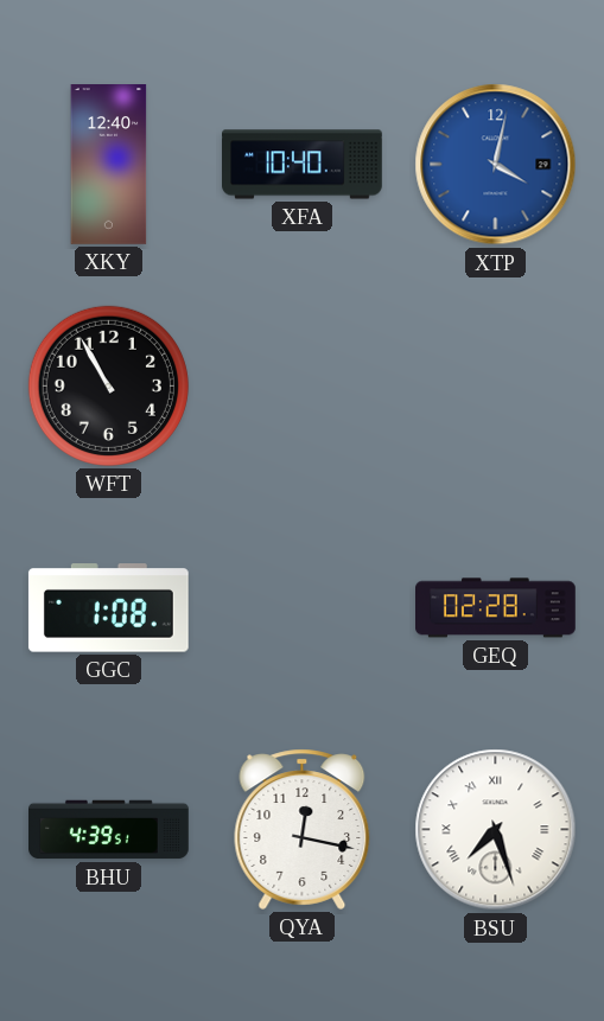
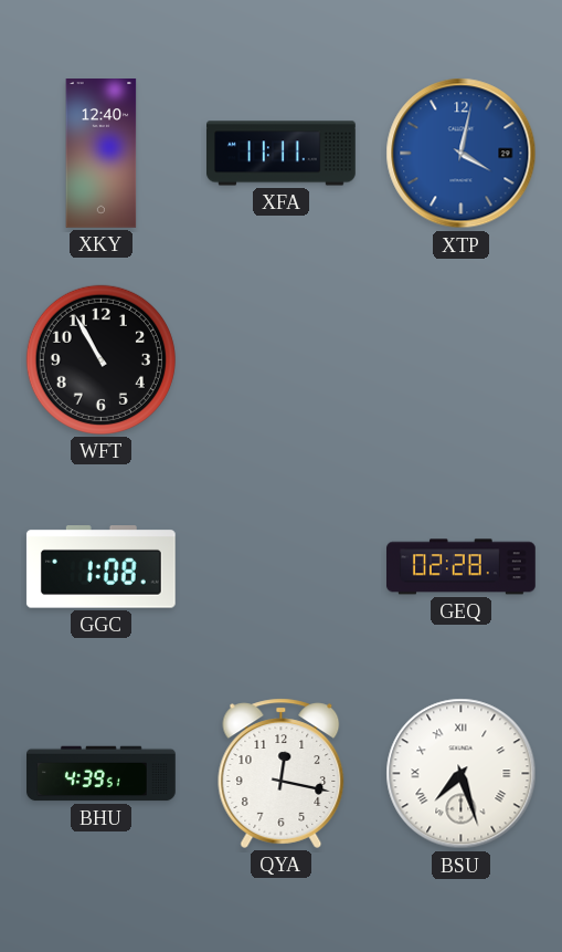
XFA: 10:40 -> 11:11 (282, 154)
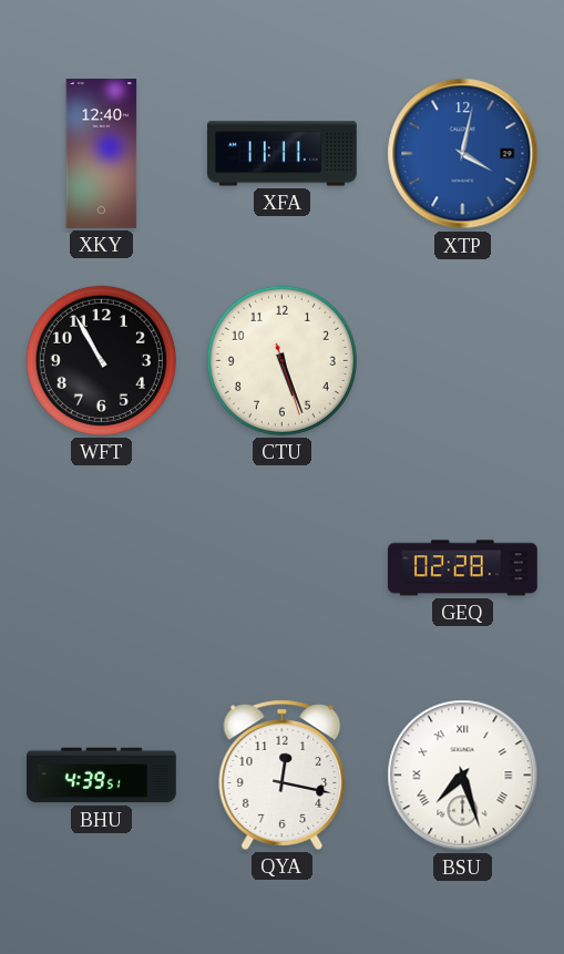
CTU: none -> 5:26 (281, 360)
GGC: 1:08 -> none (100, 567)
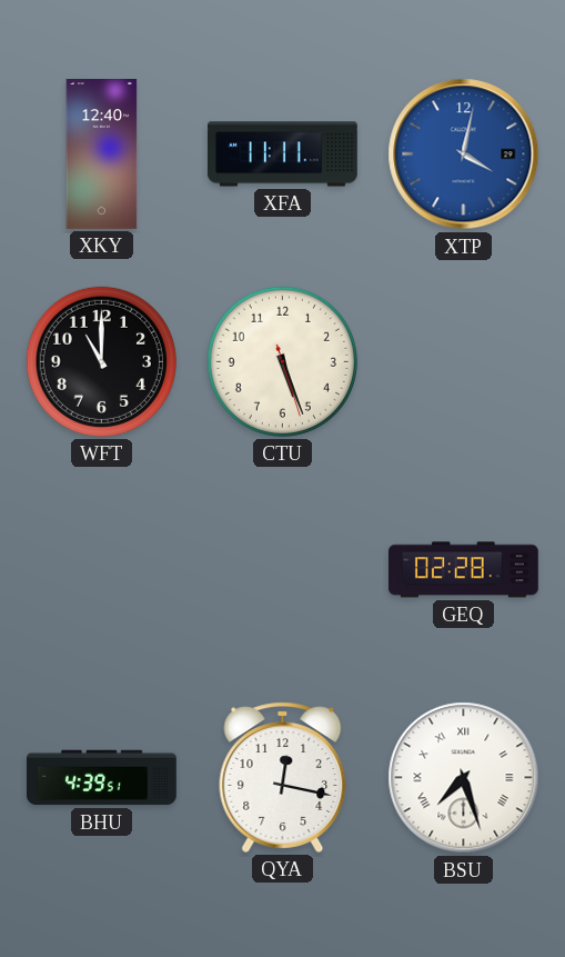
WFT: 10:55 -> 11:00 (101, 361)
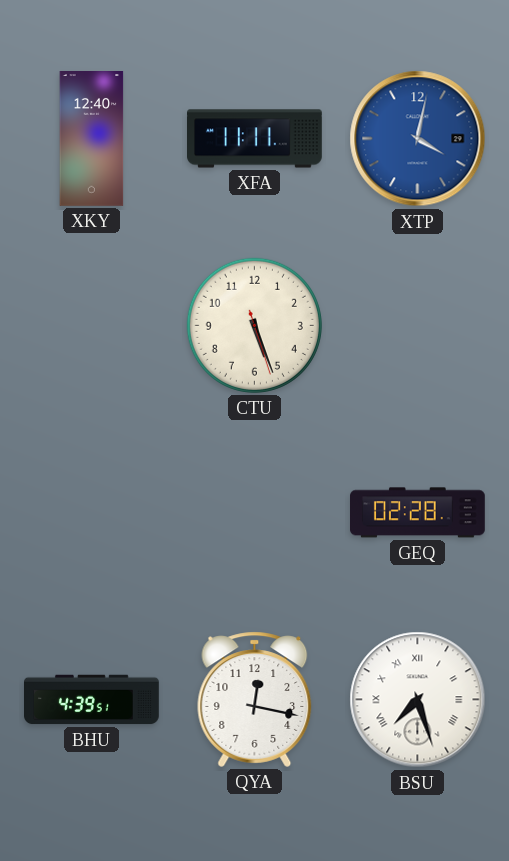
WFT: 11:00 -> none (101, 361)
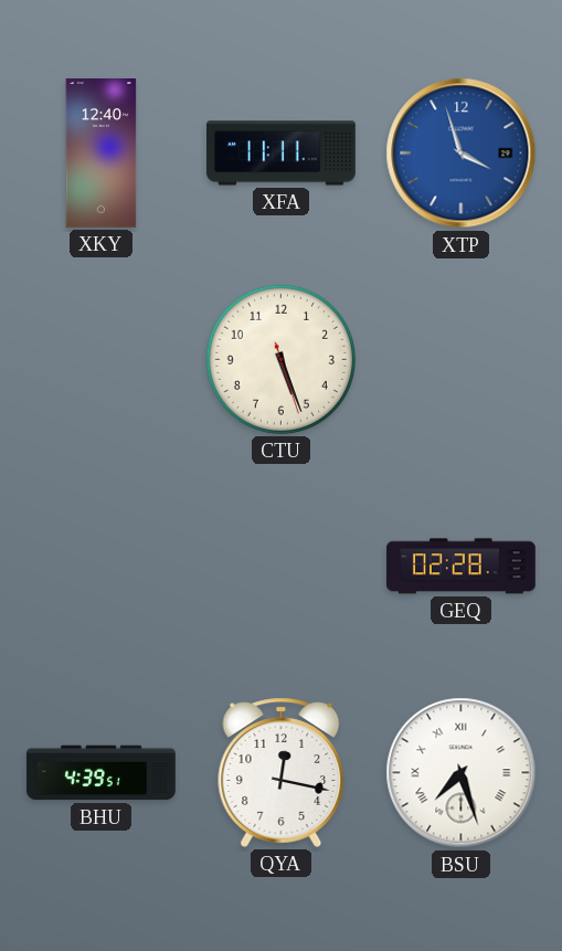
XTP: 4:02 -> 3:57 (462, 154)
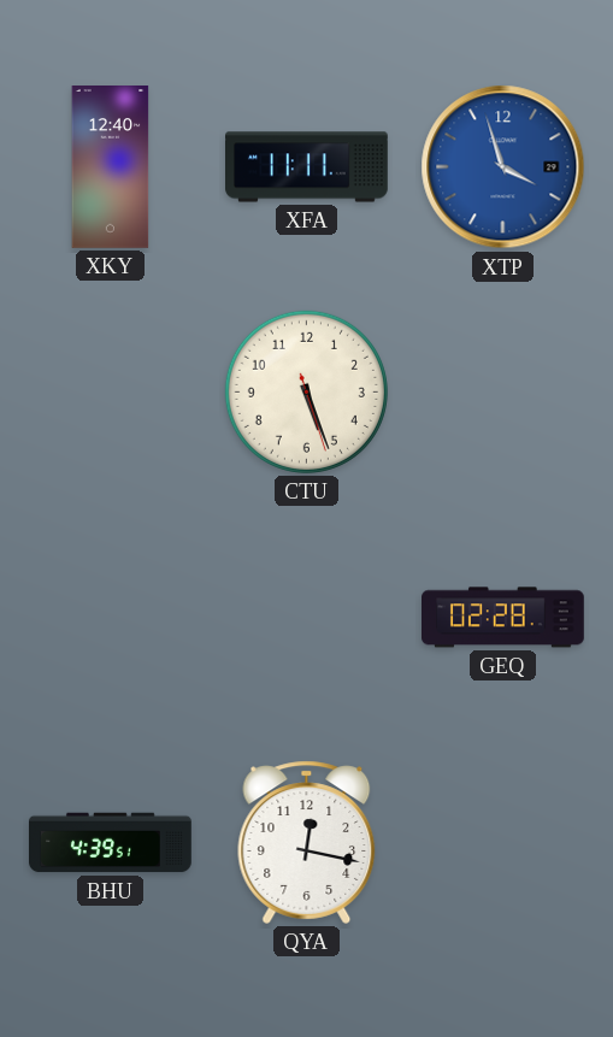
BSU: 7:27 -> none (462, 773)
